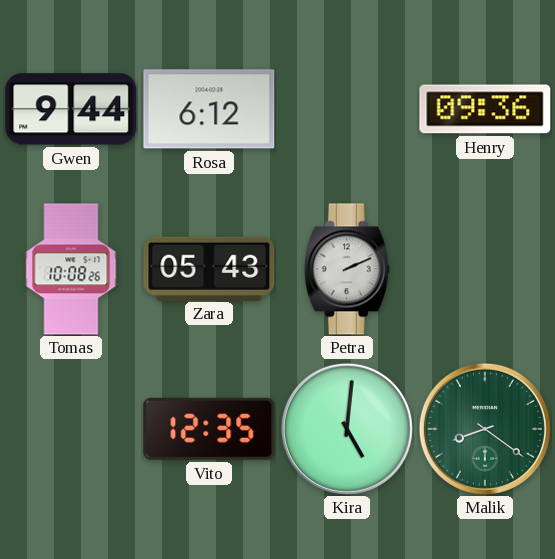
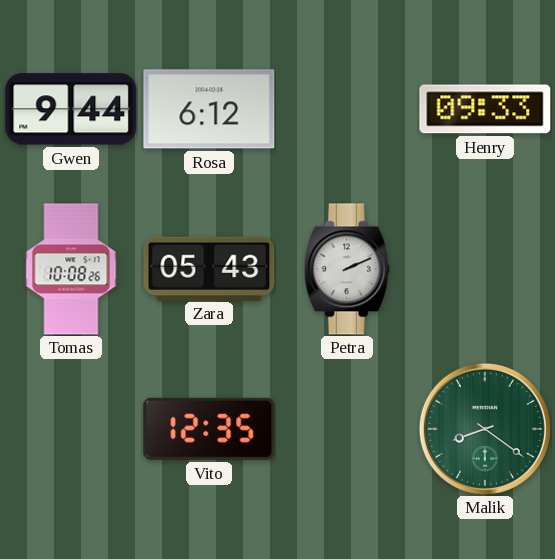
Henry: 09:36 -> 09:33 (485, 109)
Kira: 5:01 -> none (347, 429)
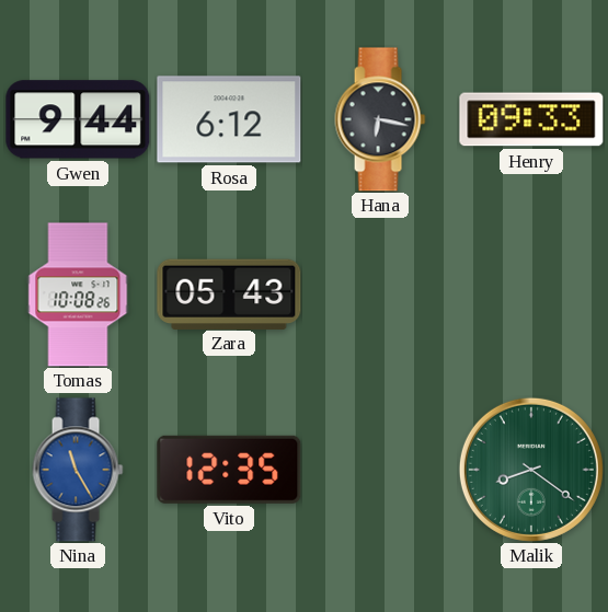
Hana: none -> 6:17 (380, 119)
Petra: 2:11 -> none (347, 269)
Nina: none -> 11:25 (78, 470)
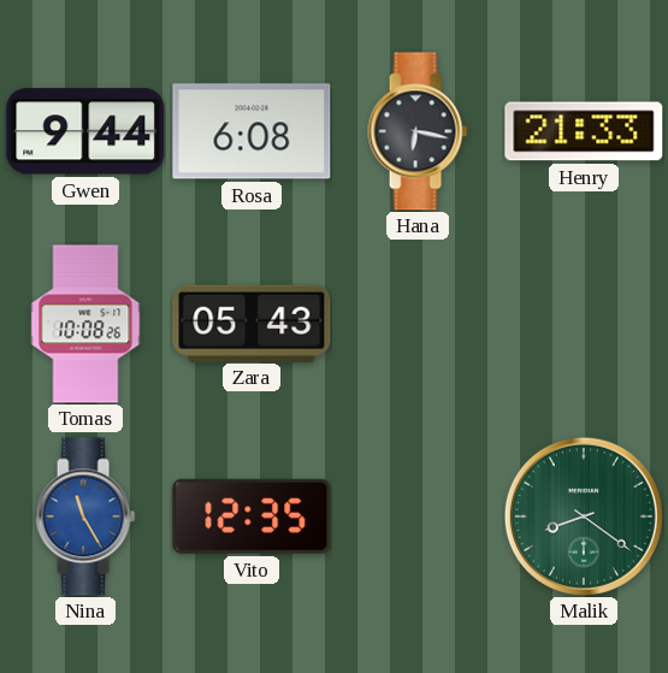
Rosa: 6:12 -> 6:08 (252, 131)
Henry: 09:33 -> 21:33 (584, 131)
